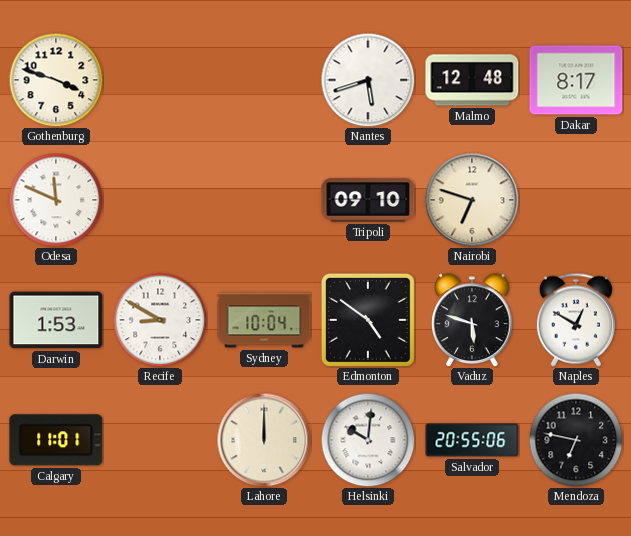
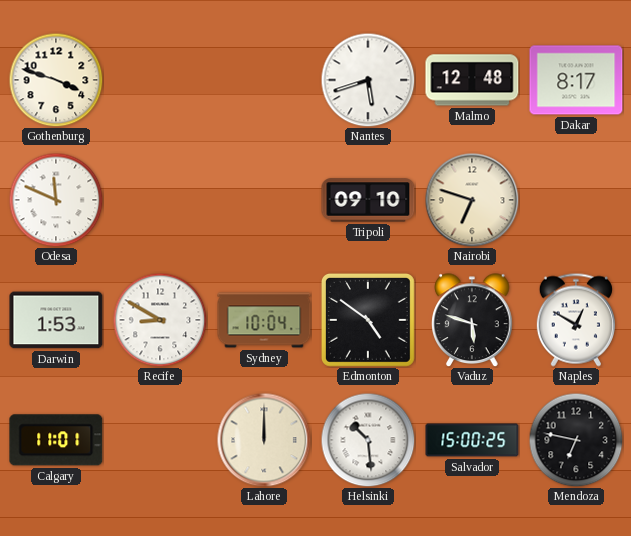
Helsinki: 10:01 -> 10:29 (368, 440)
Salvador: 20:55 -> 15:00 (472, 440)
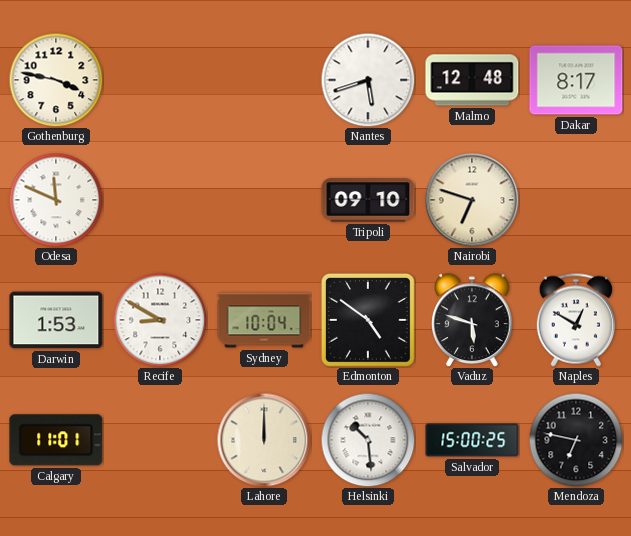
Gothenburg: 3:48 -> 3:47 (56, 80)
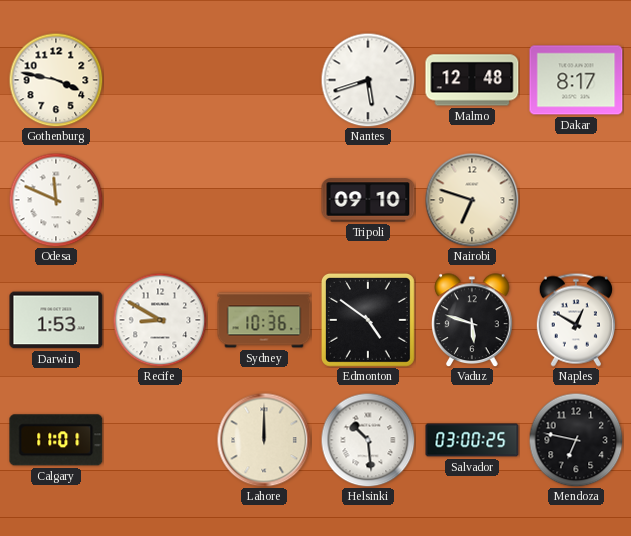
Sydney: 10:04 -> 10:36 (264, 320)
Salvador: 15:00 -> 03:00 (472, 440)
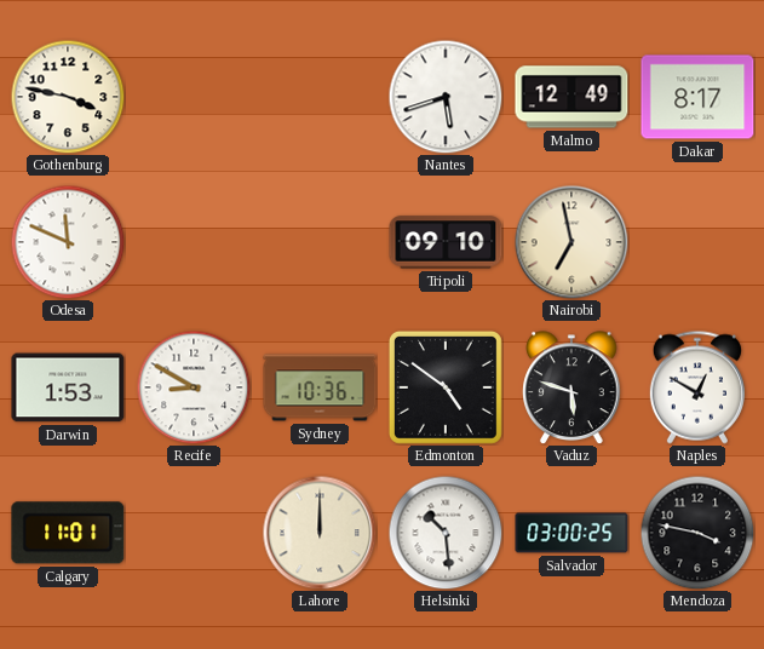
Malmo: 12:48 -> 12:49 (571, 97)
Nairobi: 6:48 -> 6:58 (571, 242)
Mendoza: 6:47 -> 3:47 (697, 533)
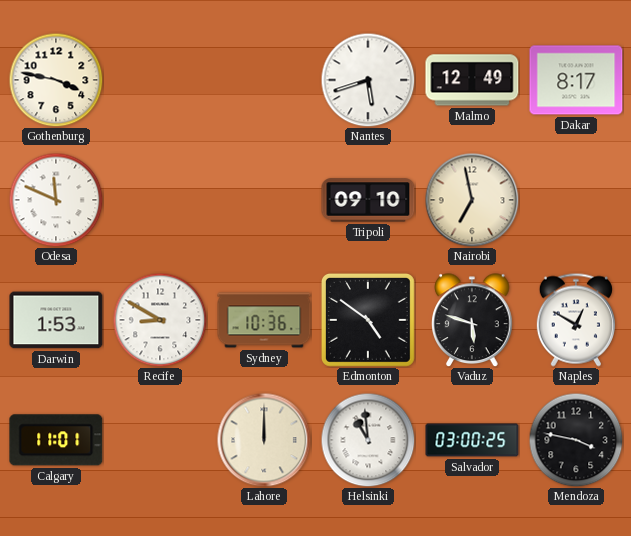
Helsinki: 10:29 -> 10:59 (368, 440)
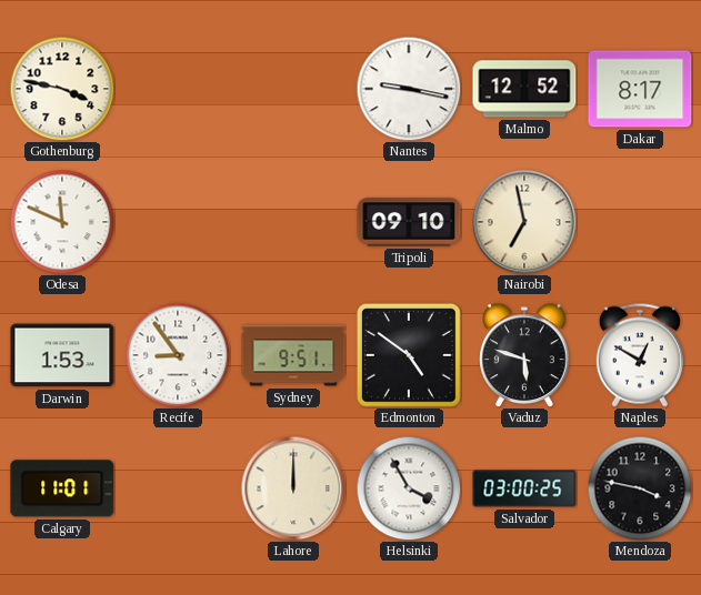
Nantes: 5:42 -> 9:17 (409, 89)
Malmo: 12:49 -> 12:52 (524, 89)
Recife: 8:50 -> 8:54 (178, 355)
Sydney: 10:36 -> 9:51 (293, 355)
Helsinki: 10:59 -> 3:55 (409, 488)
